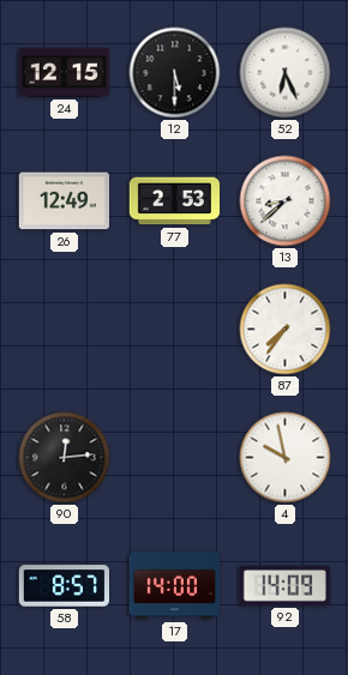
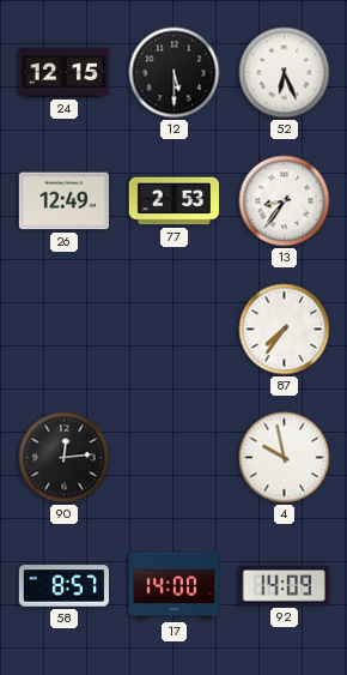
13: 8:38 -> 8:36 (285, 201)
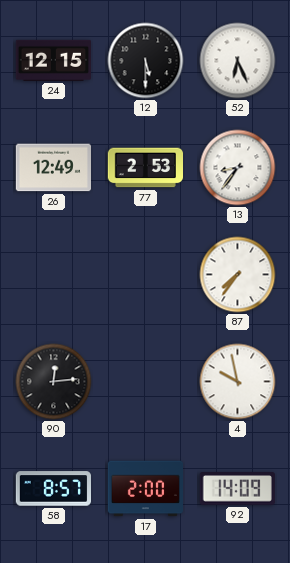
17: 14:00 -> 2:00 (145, 489)
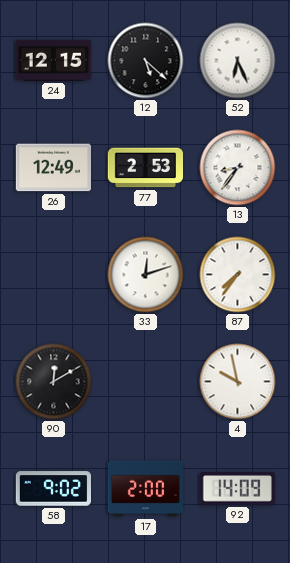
12: 5:30 -> 5:22 (146, 61)
33: none -> 12:12 (146, 275)
90: 12:14 -> 12:10 (54, 382)
58: 8:57 -> 9:02 (53, 489)
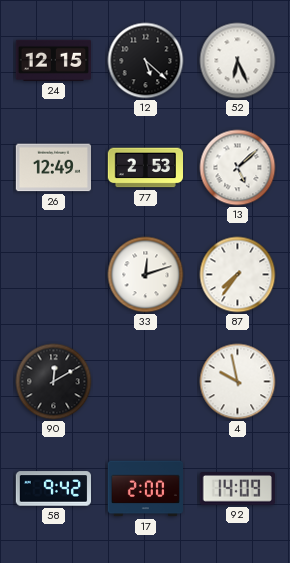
13: 8:36 -> 5:08 (238, 168)
58: 9:02 -> 9:42 (53, 489)
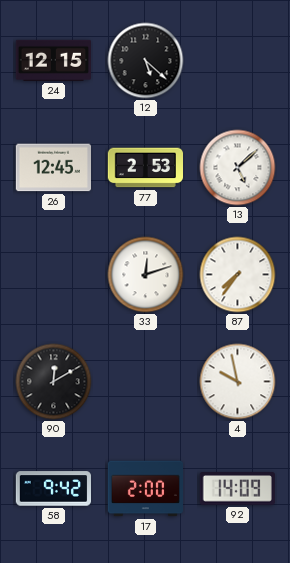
52: 6:26 -> none (238, 61)
26: 12:49 -> 12:45 (53, 168)
